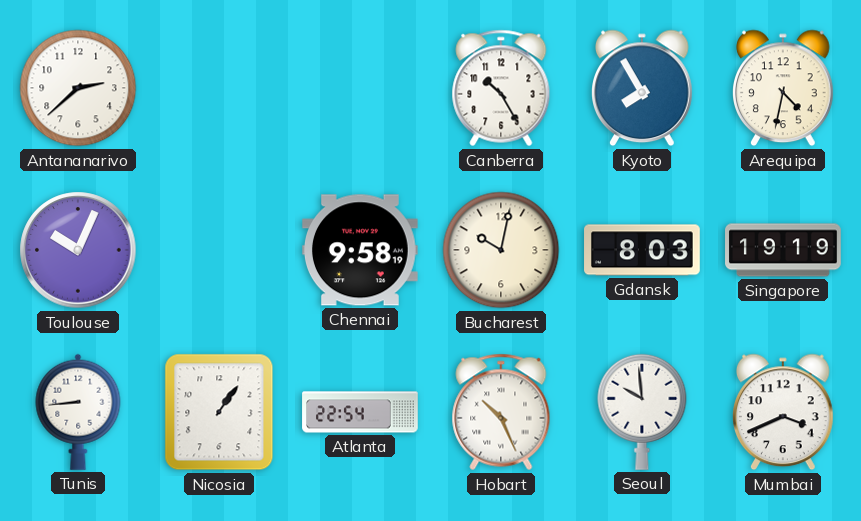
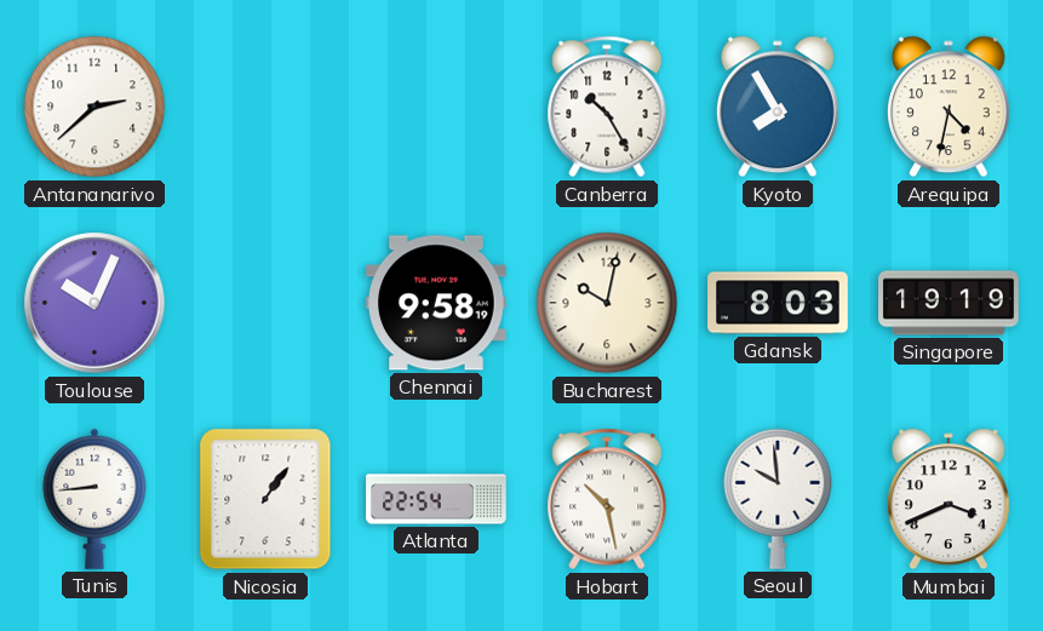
Hobart: 10:26 -> 10:28 (607, 499)
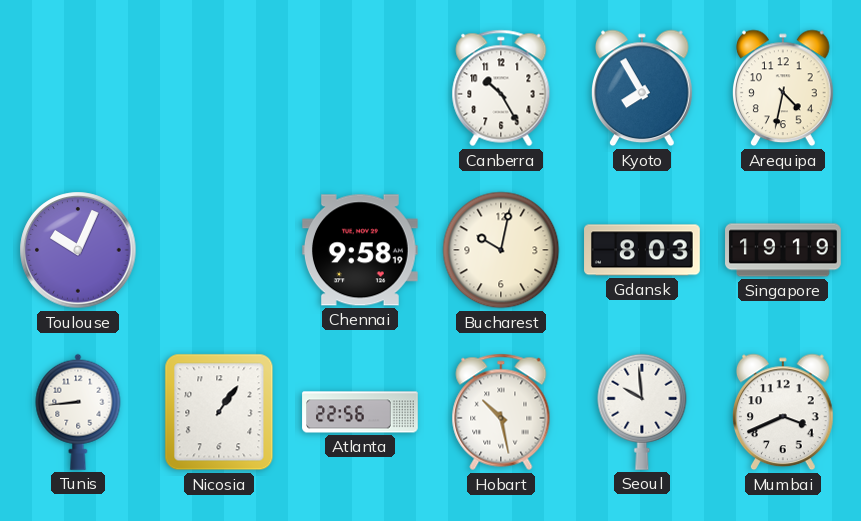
Antananarivo: 2:38 -> none (94, 107)
Atlanta: 22:54 -> 22:56 (360, 412)
